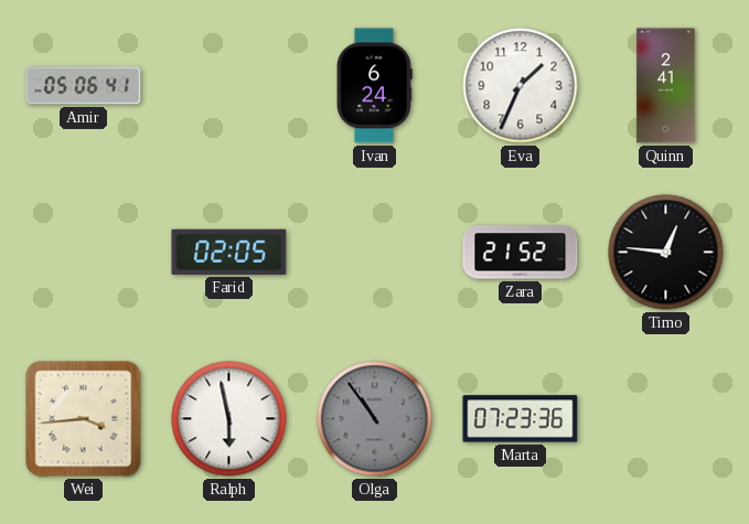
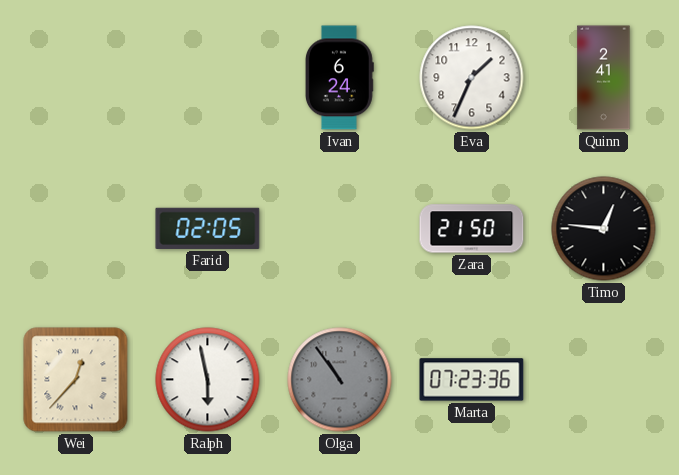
Amir: 05:06 -> none (84, 86)
Zara: 21:52 -> 21:50 (472, 229)
Wei: 3:44 -> 12:37 (76, 380)
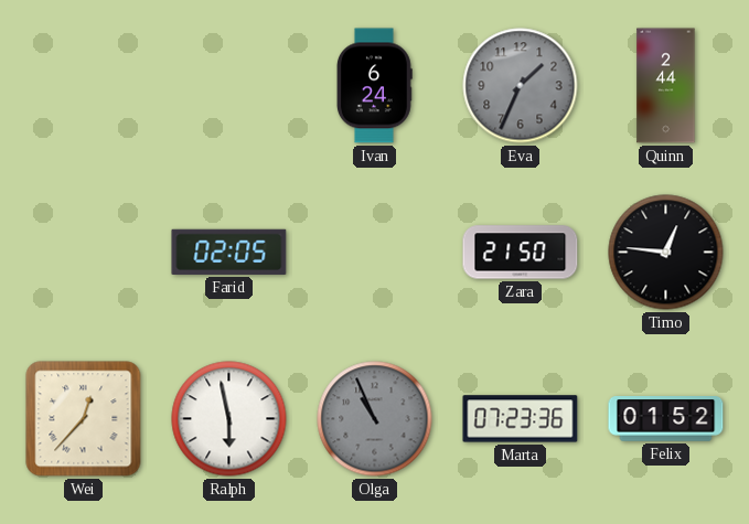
Eva dial: white -> grey (521, 86)
Quinn: 2:41 -> 2:44 (666, 86)
Olga: 10:54 -> 10:56 (375, 419)
Felix: none -> 01:52 (666, 419)
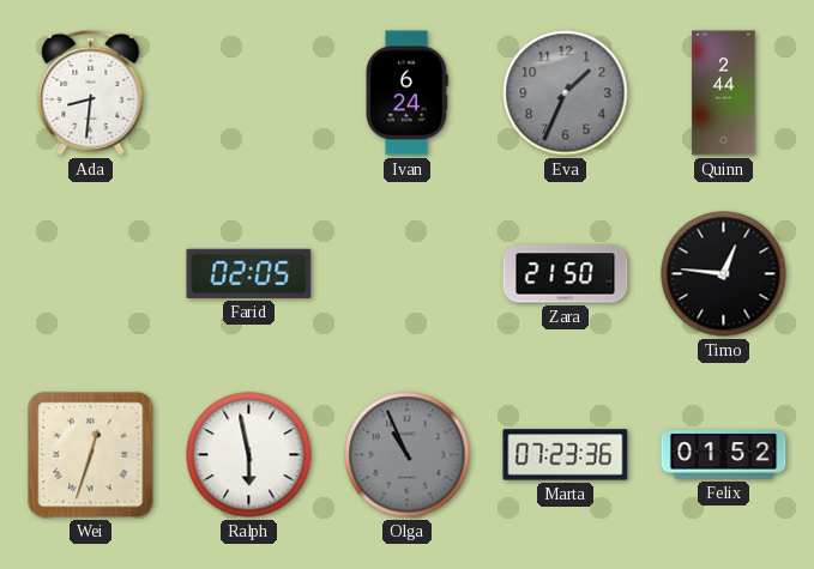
Ada: none -> 8:31 (91, 92)
Wei: 12:37 -> 12:33 (91, 455)
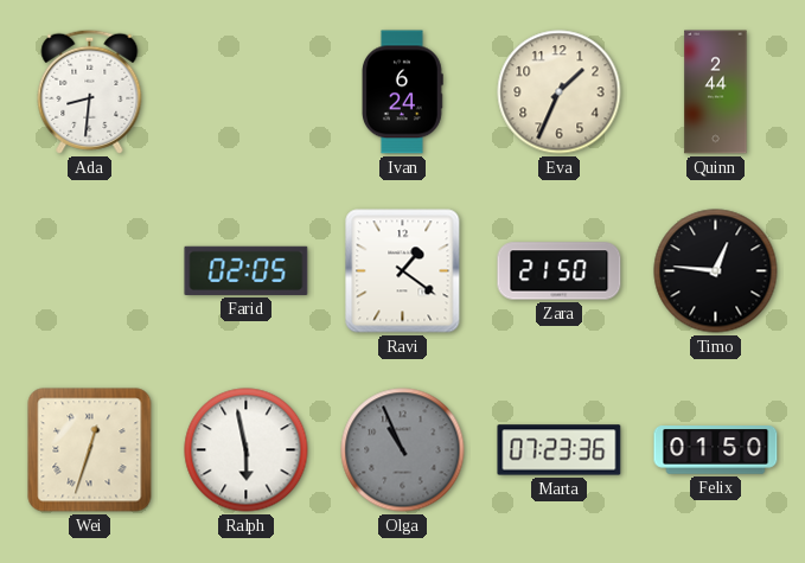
Eva dial: grey -> cream (560, 92)
Ravi: none -> 1:21 (403, 271)
Felix: 01:52 -> 01:50 (716, 450)
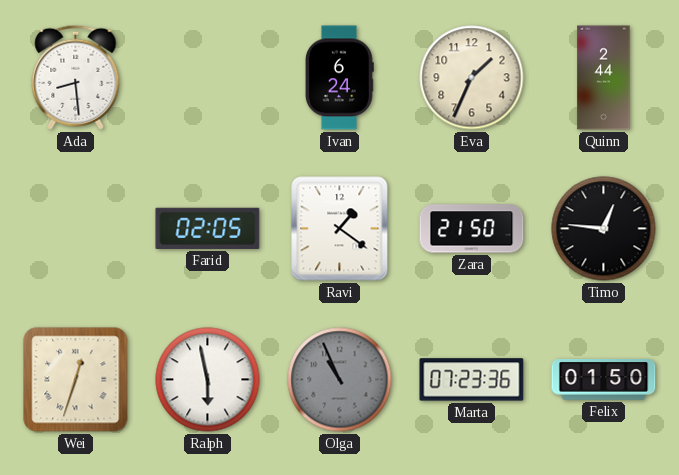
Ada: 8:31 -> 8:29 (76, 77)
